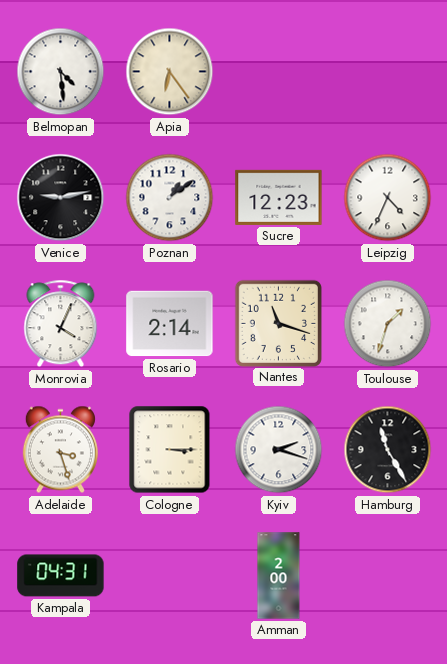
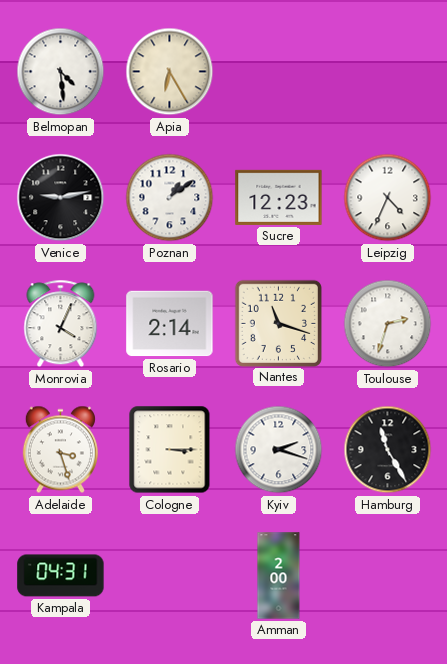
Apia: 6:24 -> 6:25 (170, 72)
Toulouse: 1:33 -> 2:33 (388, 324)
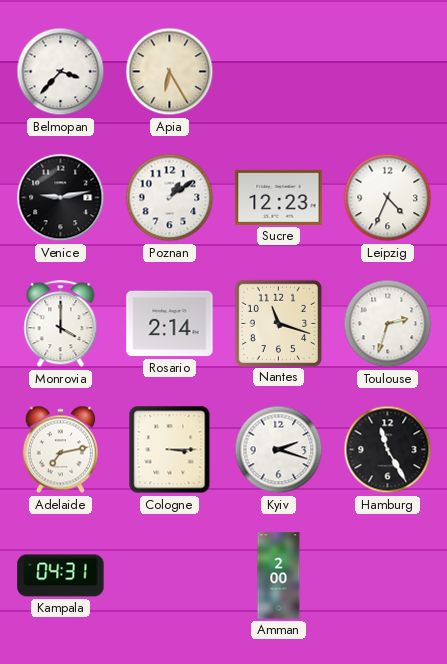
Belmopan: 4:29 -> 3:37 (61, 72)
Monrovia: 4:04 -> 4:00 (61, 324)
Adelaide: 3:27 -> 7:13 (60, 450)
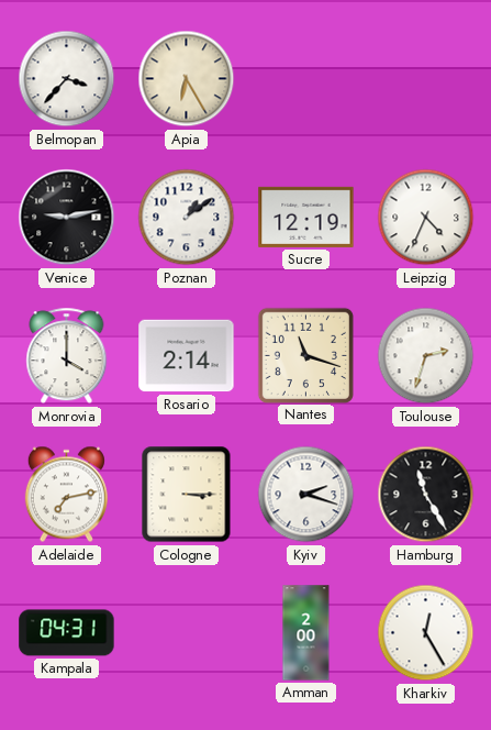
Sucre: 12:23 -> 12:19 (306, 217)
Kharkiv: none -> 12:25 (426, 633)
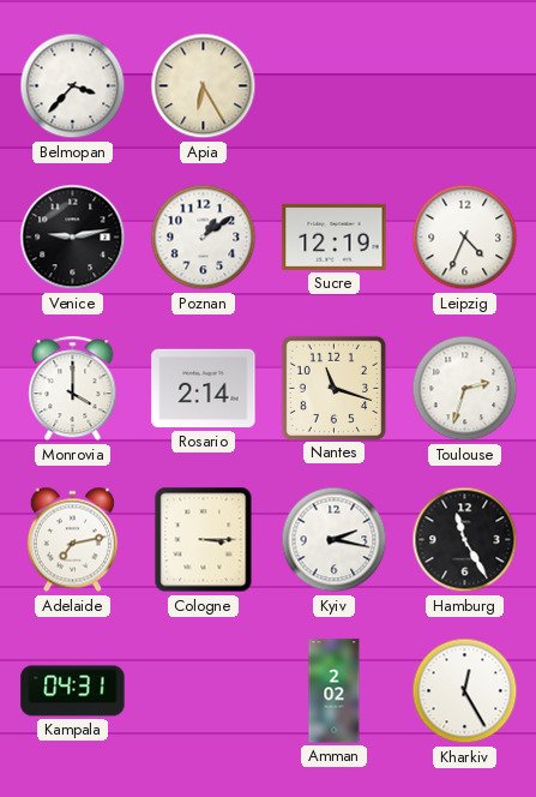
Kyiv: 2:18 -> 2:17 (335, 540)
Amman: 2:00 -> 2:02 (335, 691)
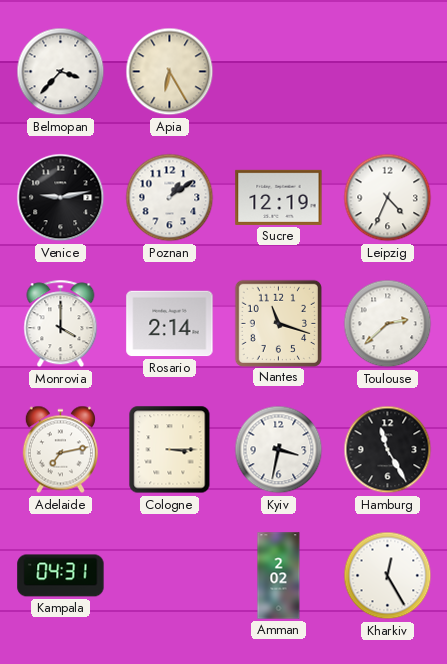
Toulouse: 2:33 -> 2:38 (388, 324)
Kyiv: 2:17 -> 3:32 (279, 450)
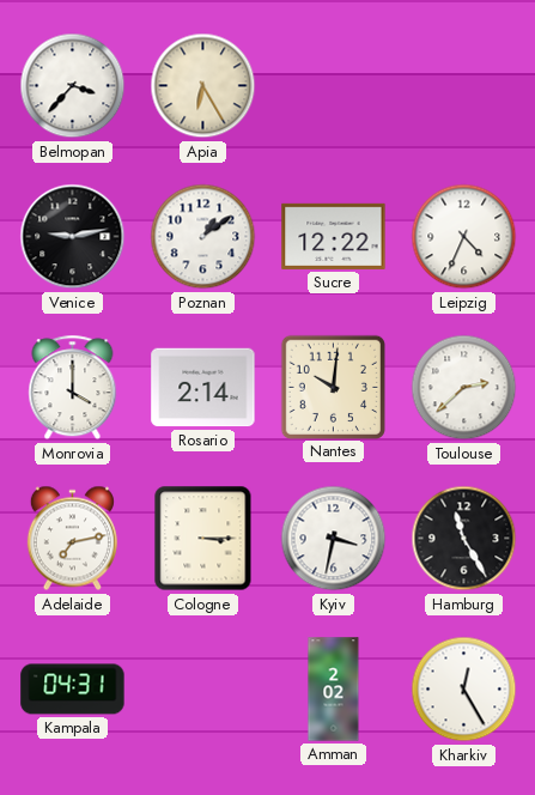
Sucre: 12:19 -> 12:22 (334, 236)
Nantes: 11:18 -> 10:01 (333, 387)
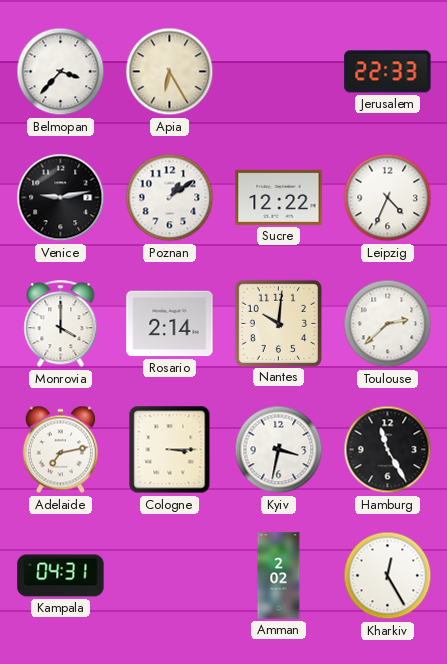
Jerusalem: none -> 22:33 (388, 72)
